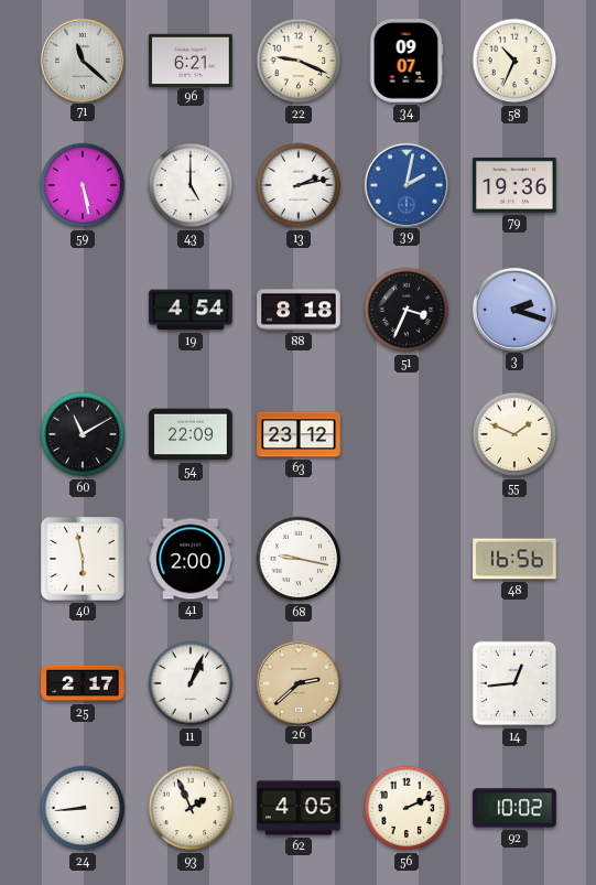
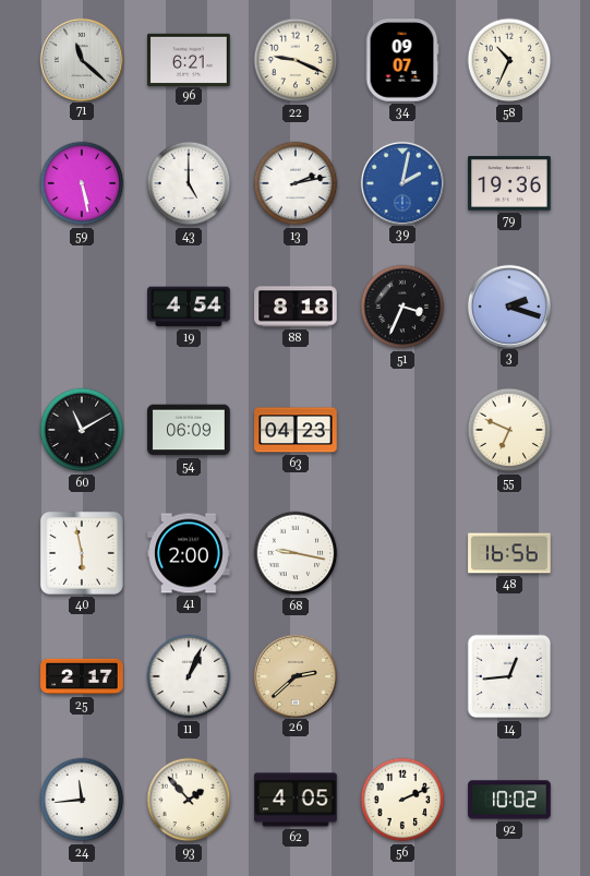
54: 22:09 -> 06:09 (189, 430)
63: 23:12 -> 04:23 (296, 430)
55: 1:49 -> 6:49 (509, 430)
24: 8:44 -> 11:44 (82, 800)
93: 1:56 -> 1:53 (189, 800)
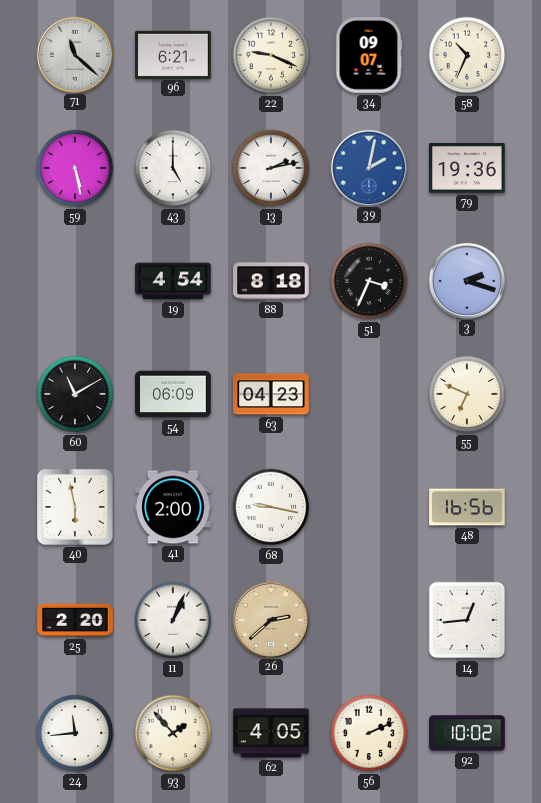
25: 2:17 -> 2:20 (75, 620)
